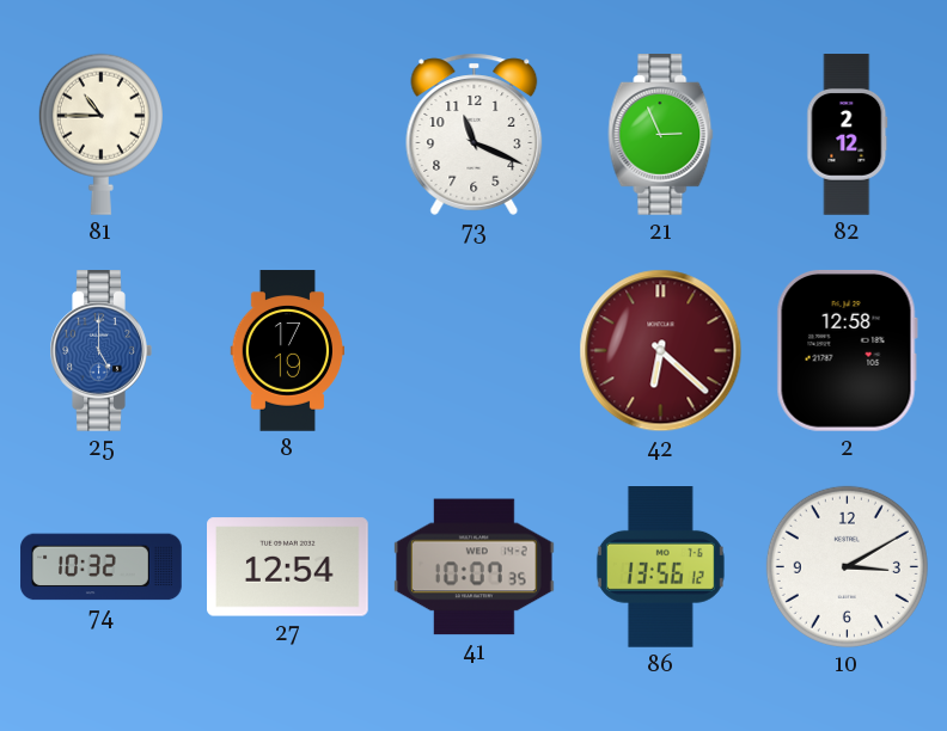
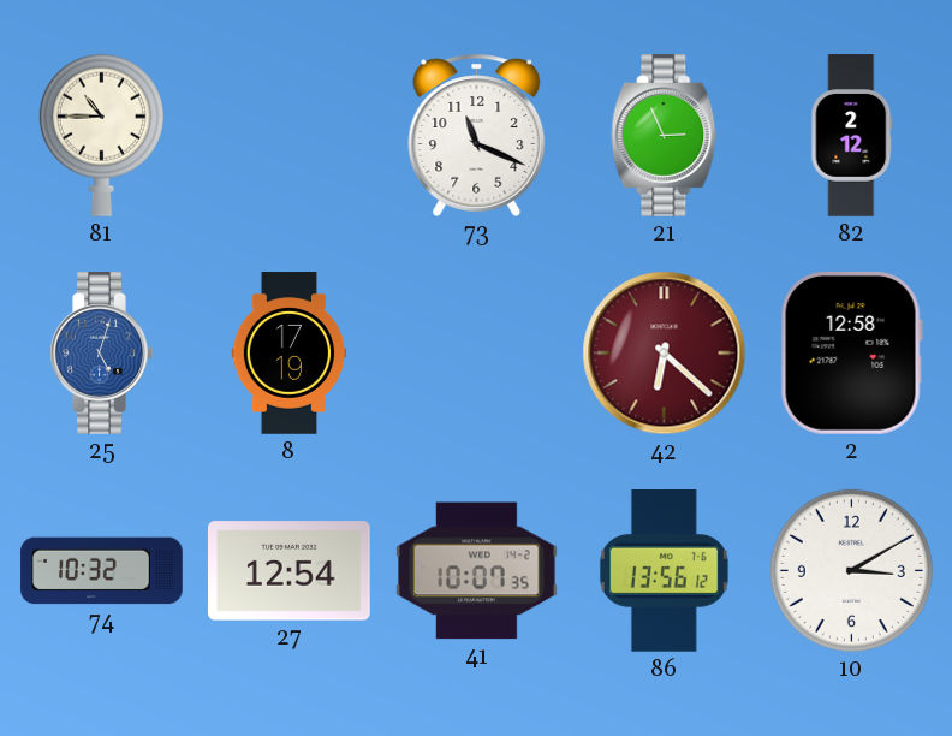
25: 5:00 -> 5:03 (101, 354)
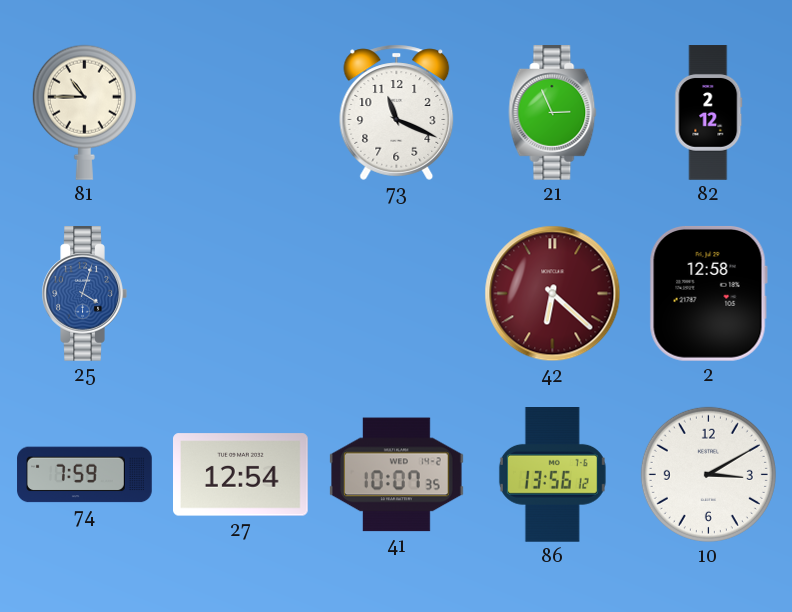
25: 5:03 -> 4:03 (84, 294)
8: 17:19 -> none (290, 354)
74: 10:32 -> 7:59 (85, 475)
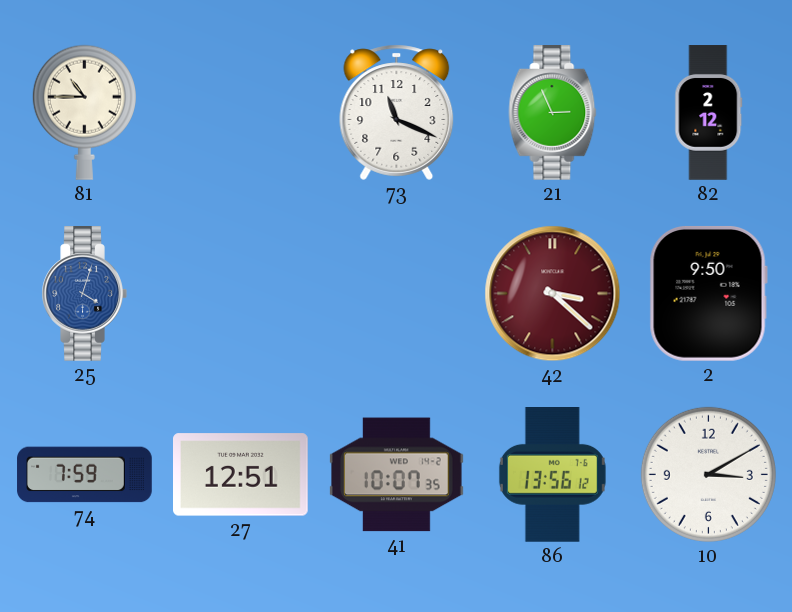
42: 6:22 -> 3:22 (553, 294)
2: 12:58 -> 9:50 (708, 293)
27: 12:54 -> 12:51 (241, 475)
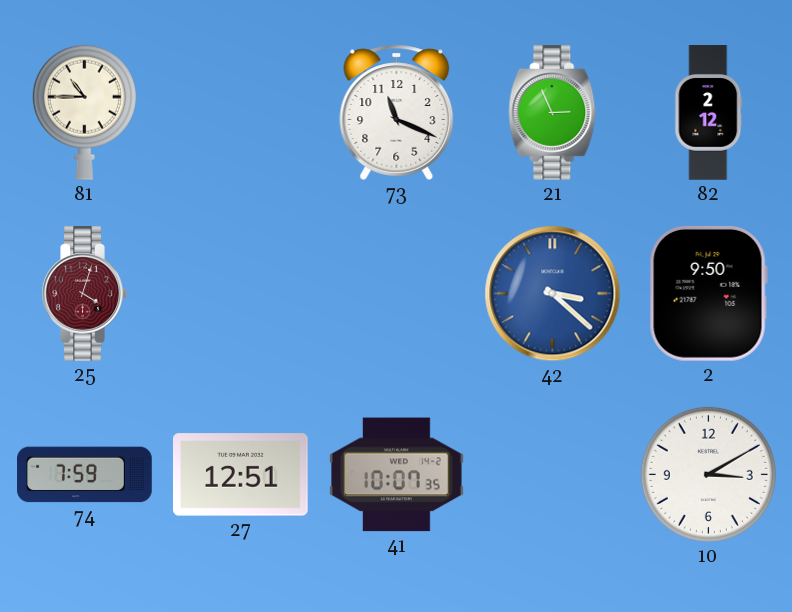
25 dial: blue -> burgundy (84, 294)
42 dial: burgundy -> blue (553, 294)
86: 13:56 -> none (552, 475)
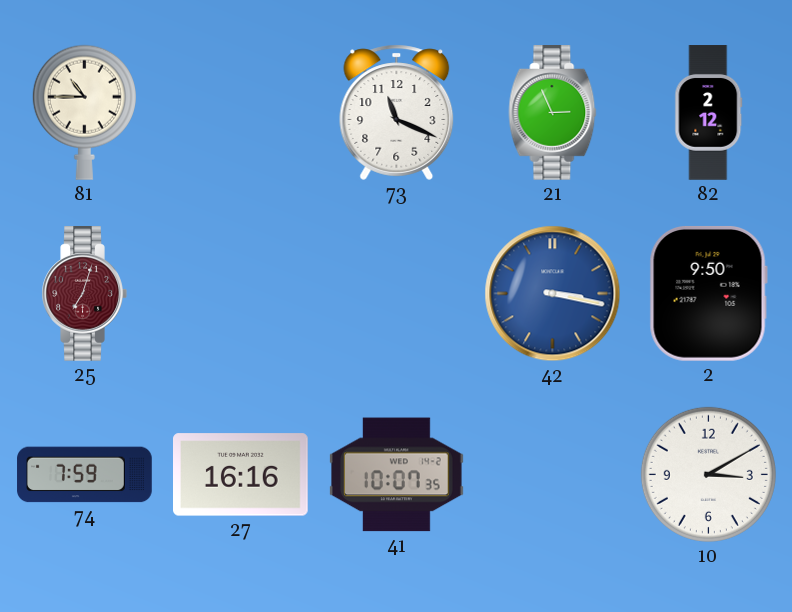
25: 4:03 -> 7:03 (84, 294)
42: 3:22 -> 3:17 (553, 294)
27: 12:51 -> 16:16 (241, 475)
